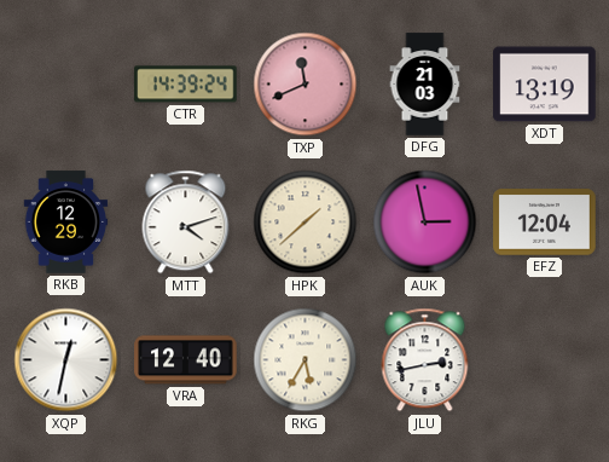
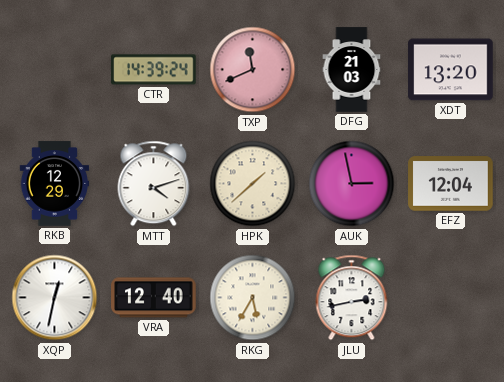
XDT: 13:19 -> 13:20 (451, 70)
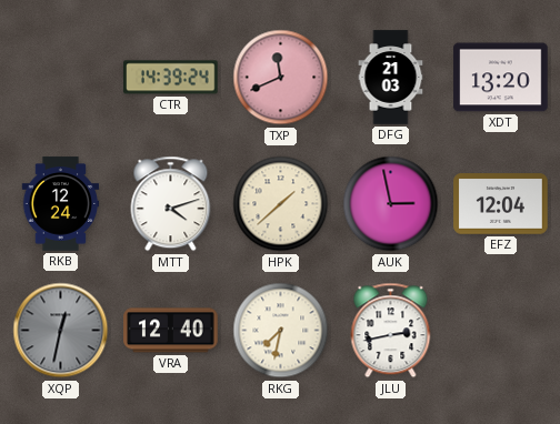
RKB: 12:29 -> 12:24 (61, 204)
XQP dial: white -> grey (61, 331)
RKG: 5:35 -> 7:32 (281, 331)
